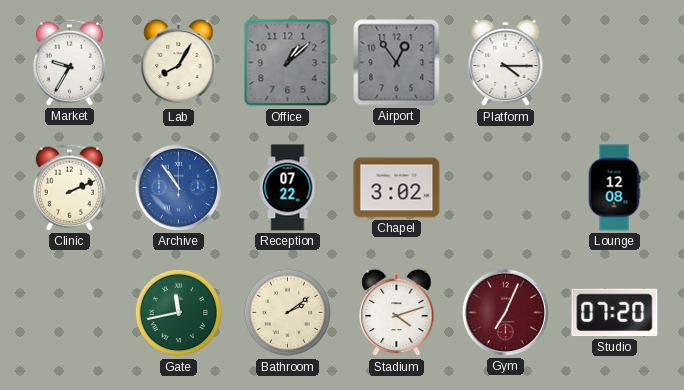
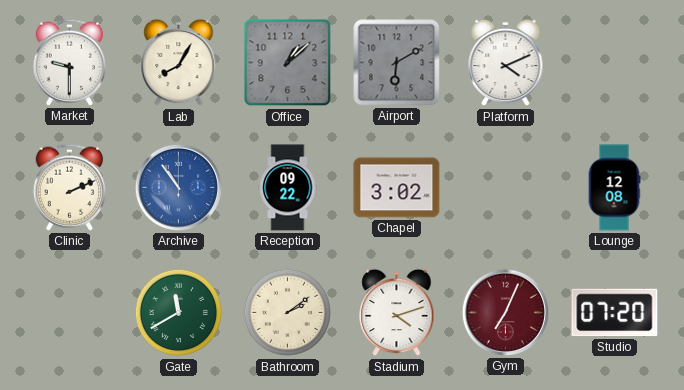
Market: 9:35 -> 9:30 (70, 62)
Airport: 12:54 -> 6:10 (397, 63)
Platform: 4:15 -> 4:11 (506, 63)
Reception: 07:22 -> 09:22 (288, 188)
Gate: 11:43 -> 11:40 (179, 313)
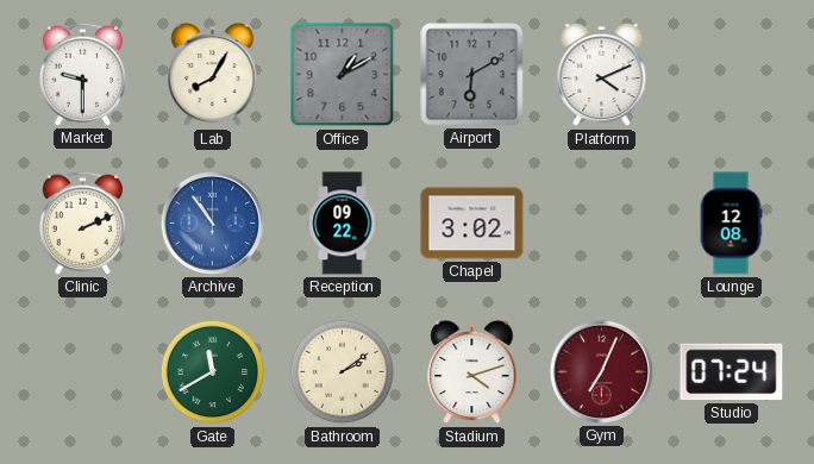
Office: 1:08 -> 1:10 (343, 75)
Studio: 07:20 -> 07:24 (732, 372)
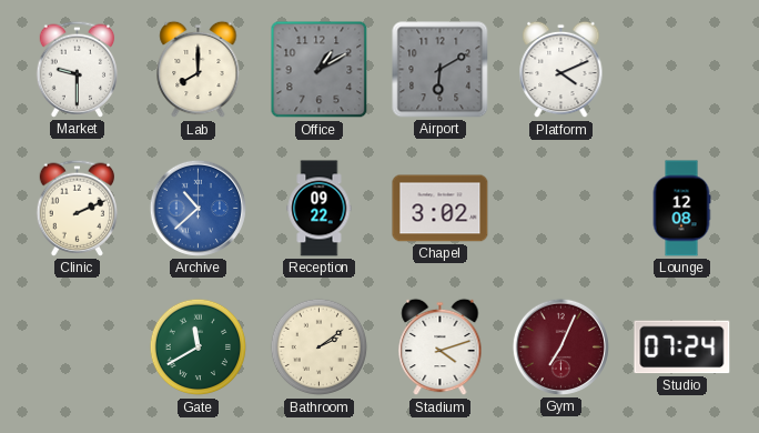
Lab: 8:05 -> 8:00 (199, 70)
Archive: 10:54 -> 10:38 (198, 208)
